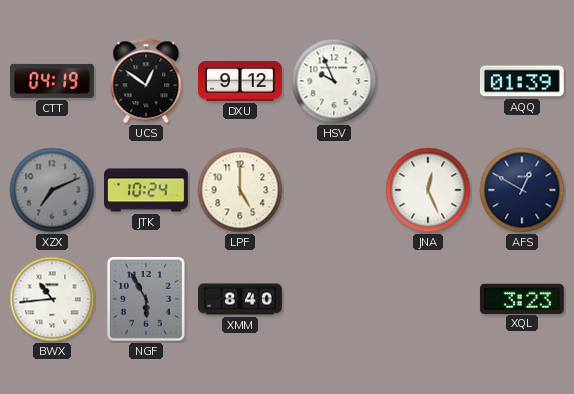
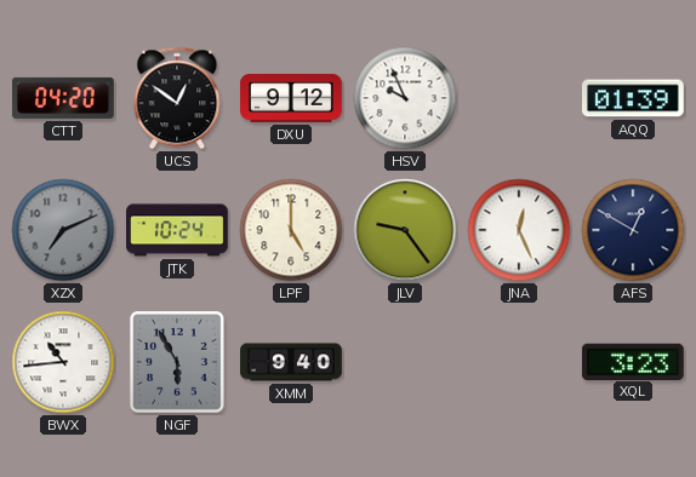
CTT: 04:19 -> 04:20 (64, 98)
JLV: none -> 9:24 (405, 230)
XMM: 8:40 -> 9:40 (291, 362)
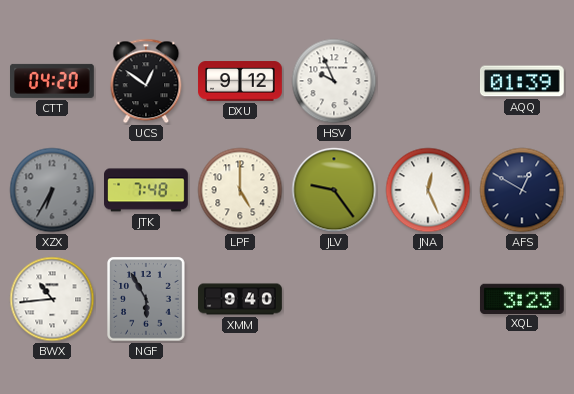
XZX: 7:11 -> 6:35 (52, 190)
JTK: 10:24 -> 7:48 (147, 190)
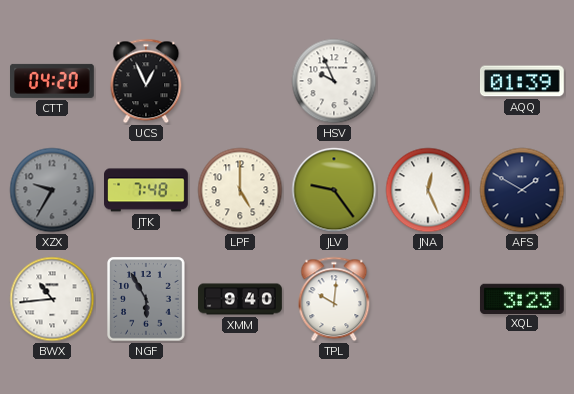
UCS: 12:51 -> 12:56 (146, 81)
DXU: 9:12 -> none (240, 81)
XZX: 6:35 -> 9:35 (52, 190)
AFS: 12:50 -> 1:50 (522, 190)
TPL: none -> 10:01 (334, 299)
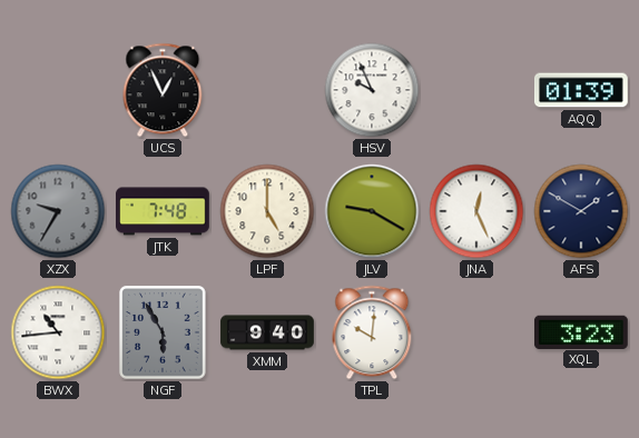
CTT: 04:20 -> none (53, 81)
JLV: 9:24 -> 9:20 (372, 211)
